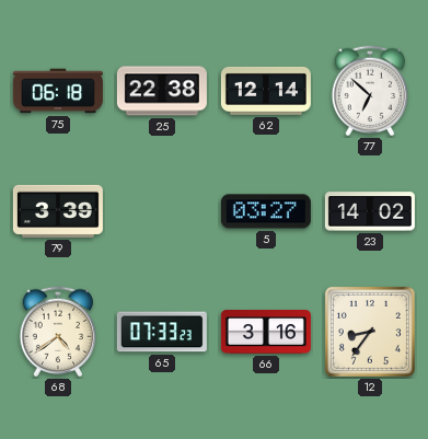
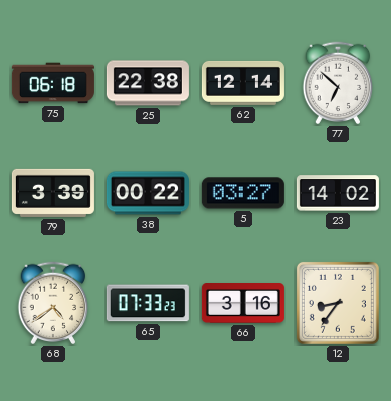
38: none -> 00:22 (148, 193)
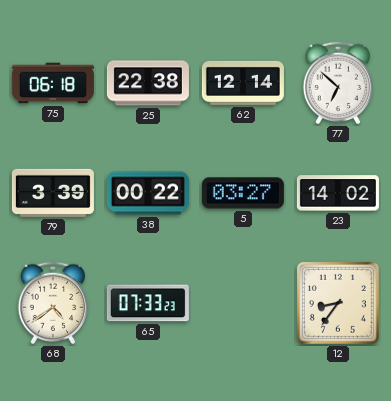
66: 3:16 -> none (243, 304)
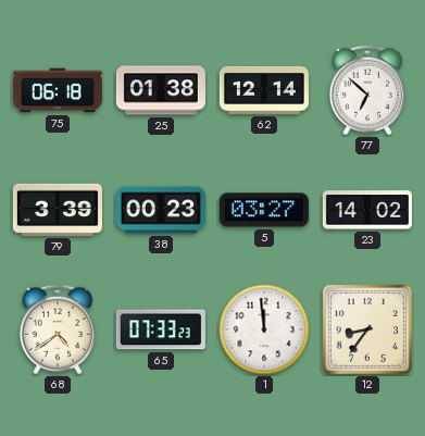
25: 22:38 -> 01:38 (161, 90)
38: 00:22 -> 00:23 (161, 210)
1: none -> 11:59 (264, 329)
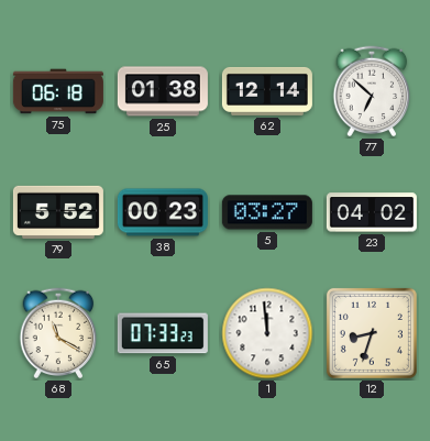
79: 3:39 -> 5:52 (58, 212)
23: 14:02 -> 04:02 (372, 212)
68: 4:39 -> 11:20 (58, 333)
12: 8:36 -> 8:33 (372, 333)
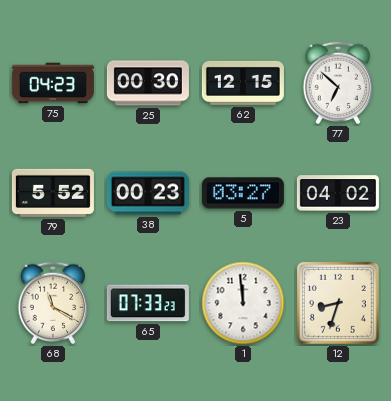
75: 06:18 -> 04:23 (53, 83)
25: 01:38 -> 00:30 (148, 83)
62: 12:14 -> 12:15 (243, 83)
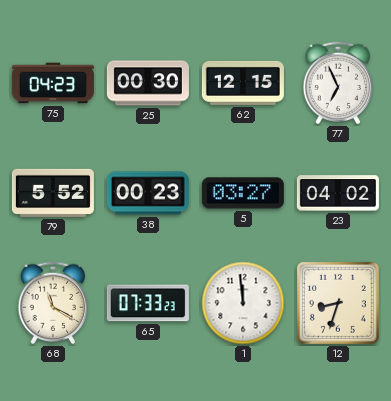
77: 6:52 -> 6:56 (338, 83)
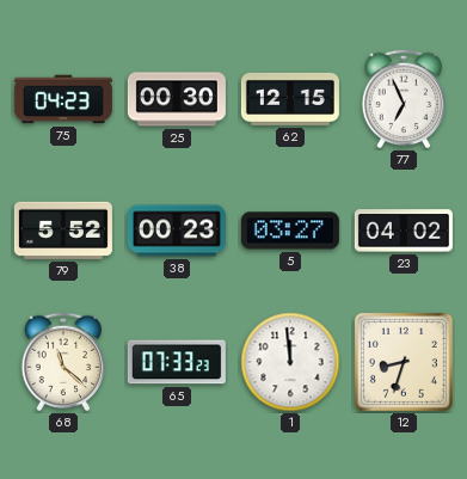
68: 11:20 -> 11:22 (63, 362)
